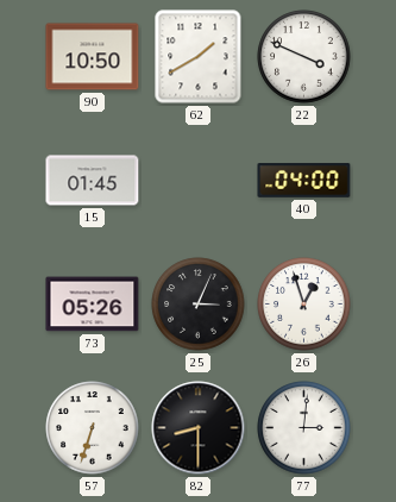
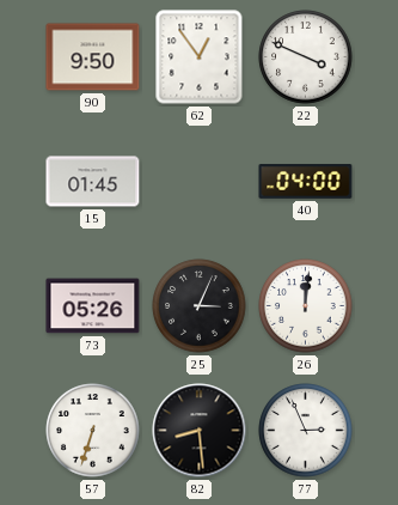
90: 10:50 -> 9:50 (93, 57)
62: 1:40 -> 12:54 (200, 57)
26: 12:57 -> 12:01 (306, 306)
82: 8:30 -> 8:29 (200, 431)
77: 3:01 -> 2:56 (306, 431)
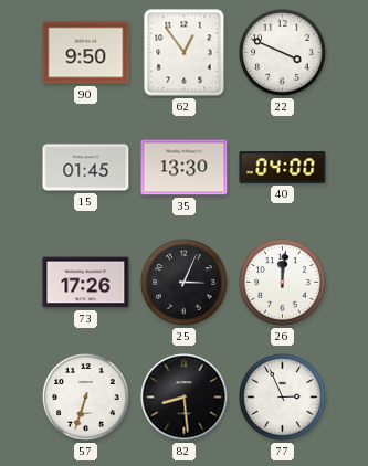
35: none -> 13:30 (185, 168)
73: 05:26 -> 17:26 (86, 283)
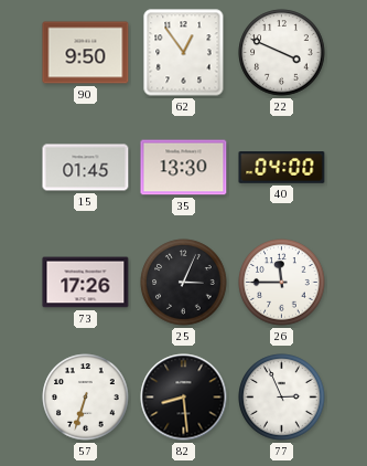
26: 12:01 -> 11:45 (282, 283)
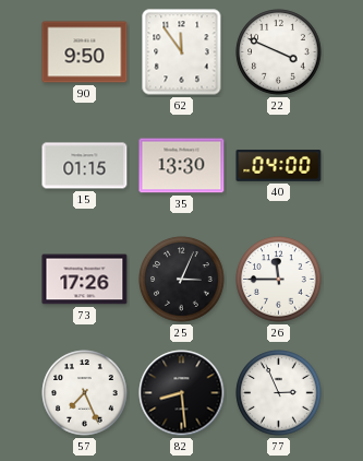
62: 12:54 -> 11:54 (182, 52)
15: 01:45 -> 01:15 (85, 166)
57: 6:33 -> 7:26 (85, 393)
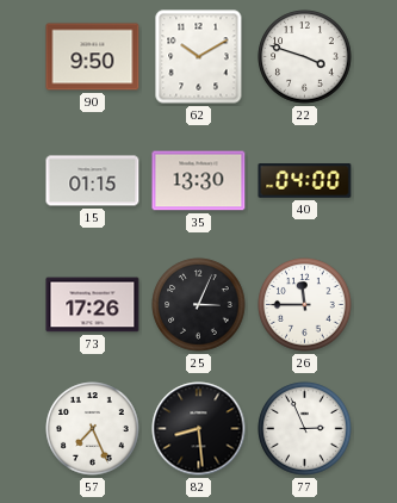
62: 11:54 -> 10:10 (199, 57)
22: 3:49 -> 3:48 (305, 57)
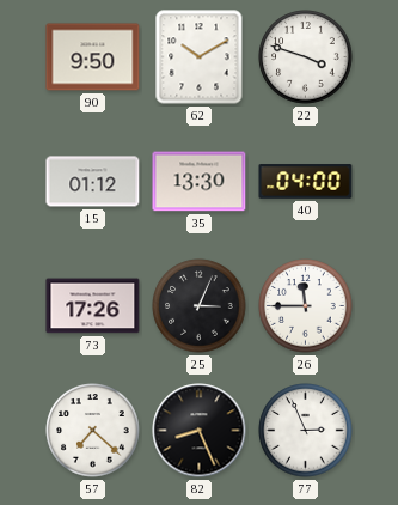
15: 01:15 -> 01:12 (93, 182)
57: 7:26 -> 7:22 (93, 431)
82: 8:29 -> 8:26 (200, 431)
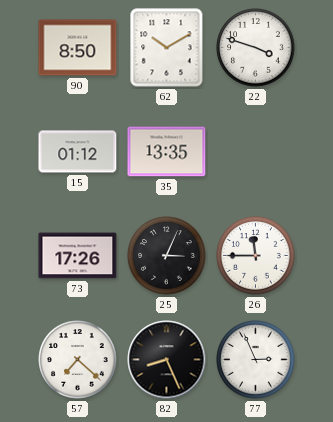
90: 9:50 -> 8:50 (78, 48)
35: 13:30 -> 13:35 (167, 152)
40: 04:00 -> none (306, 182)
